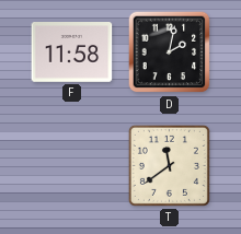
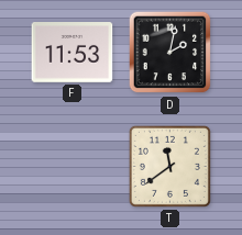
F: 11:58 -> 11:53 (73, 53)
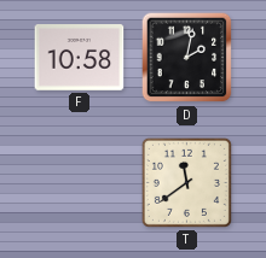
F: 11:53 -> 10:58 (80, 58)
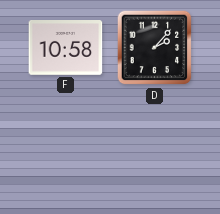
D: 2:02 -> 2:07 (155, 48)
T: 11:39 -> none (186, 182)
